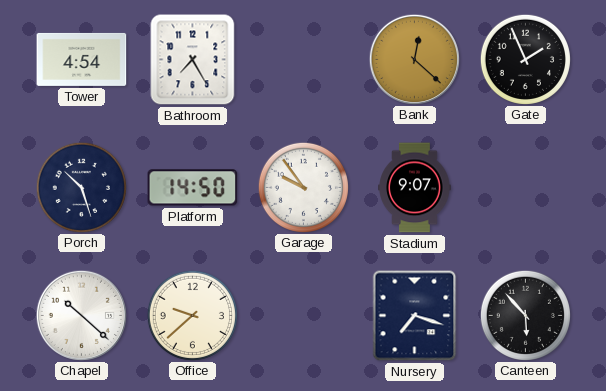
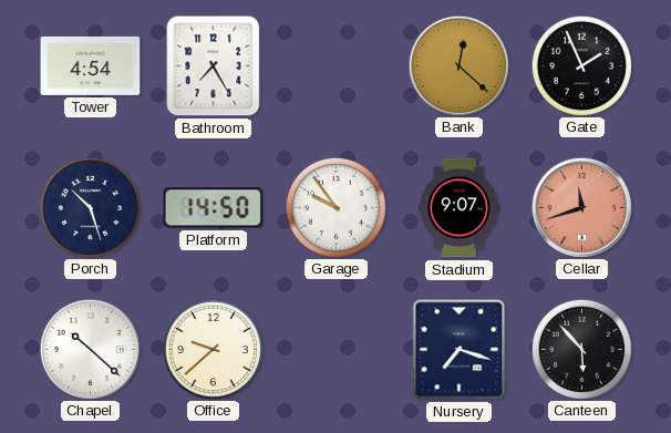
Cellar: none -> 11:42 (581, 207)
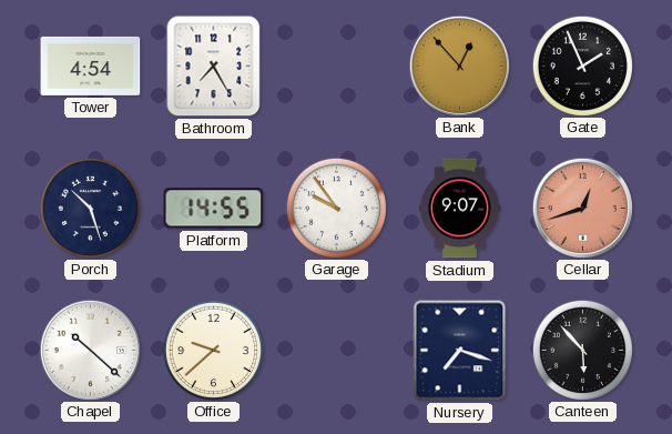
Bank: 12:22 -> 12:53 (459, 65)
Platform: 14:50 -> 14:55 (214, 209)
Cellar: 11:42 -> 12:42 (582, 208)
